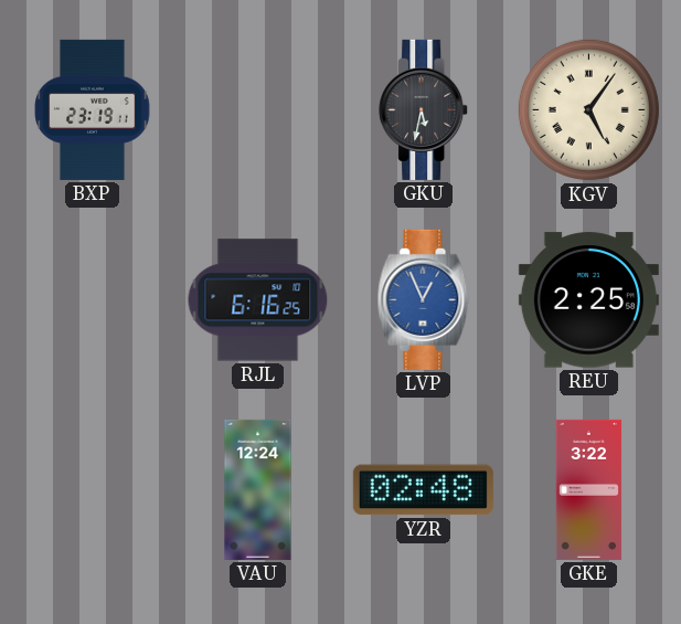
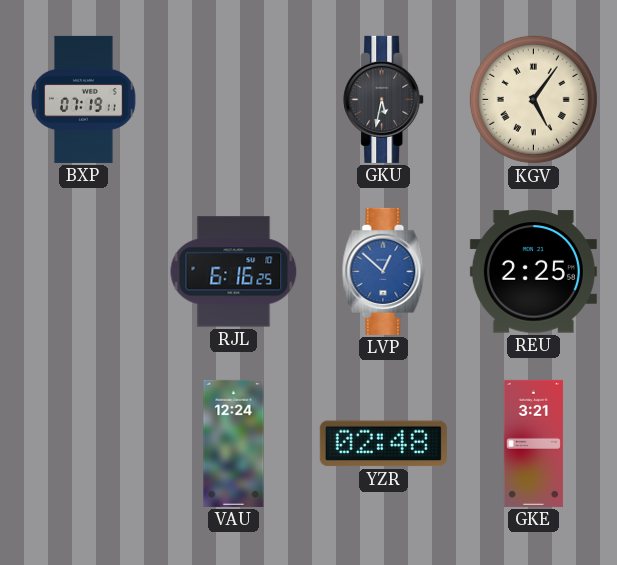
BXP: 23:19 -> 07:19 (84, 99)
LVP: 12:56 -> 12:52 (384, 271)
GKE: 3:22 -> 3:21 (533, 443)
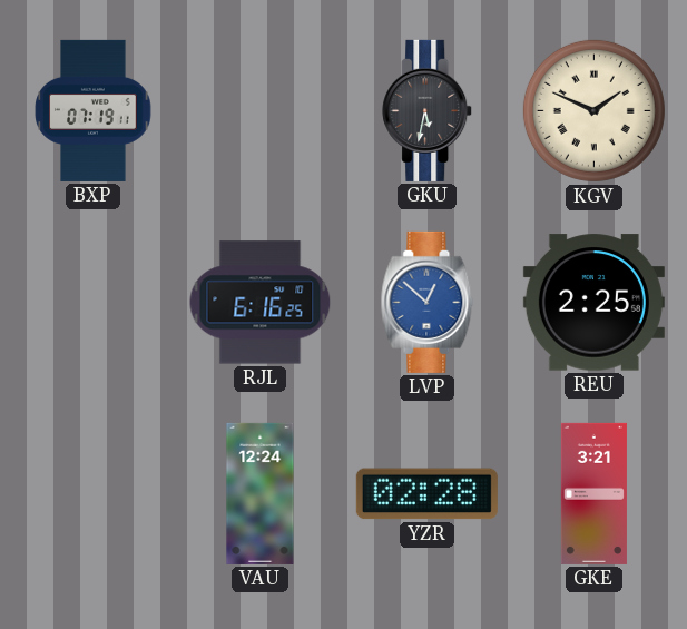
KGV: 5:06 -> 1:49 (593, 110)
YZR: 02:48 -> 02:28 (426, 494)
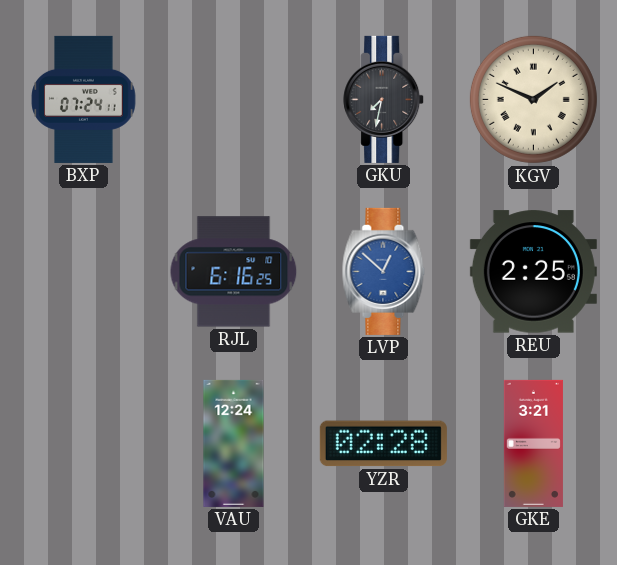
BXP: 07:19 -> 07:24 (84, 99)
GKU: 5:32 -> 7:32 (384, 99)
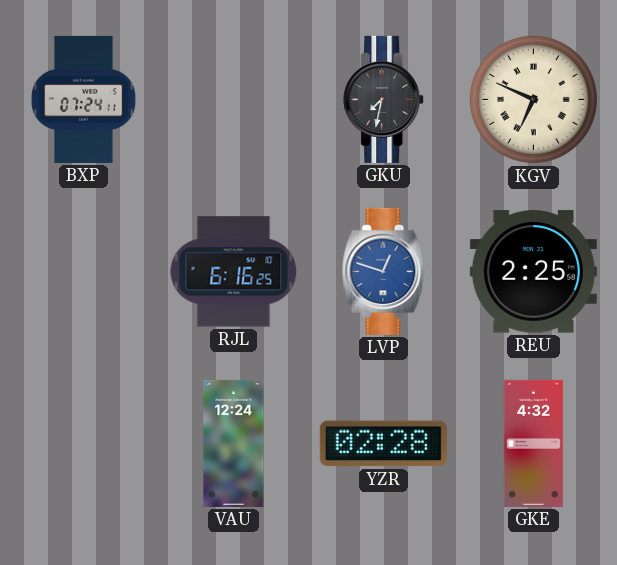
KGV: 1:49 -> 6:49 (533, 99)
LVP: 12:52 -> 12:48 (384, 271)
GKE: 3:21 -> 4:32 (533, 443)
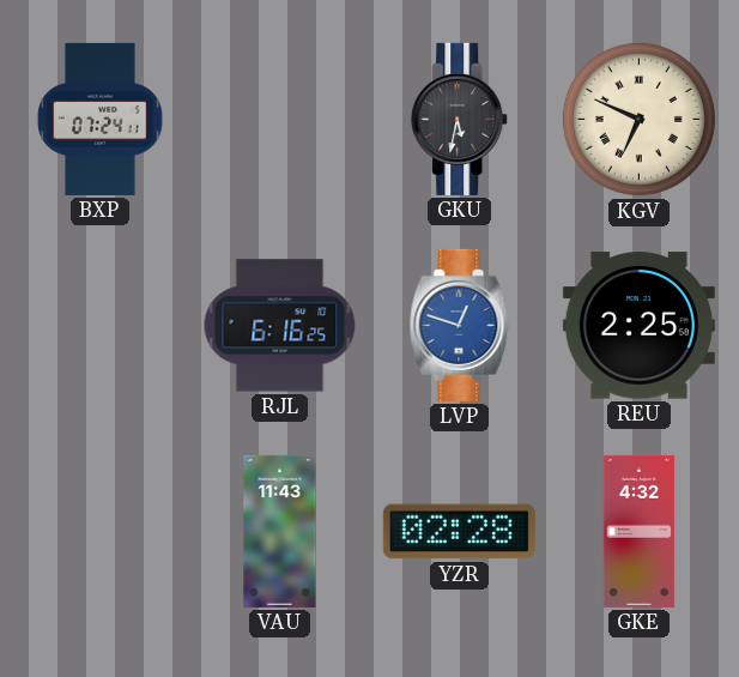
GKU: 7:32 -> 5:32 (460, 119)
VAU: 12:24 -> 11:43 (280, 531)
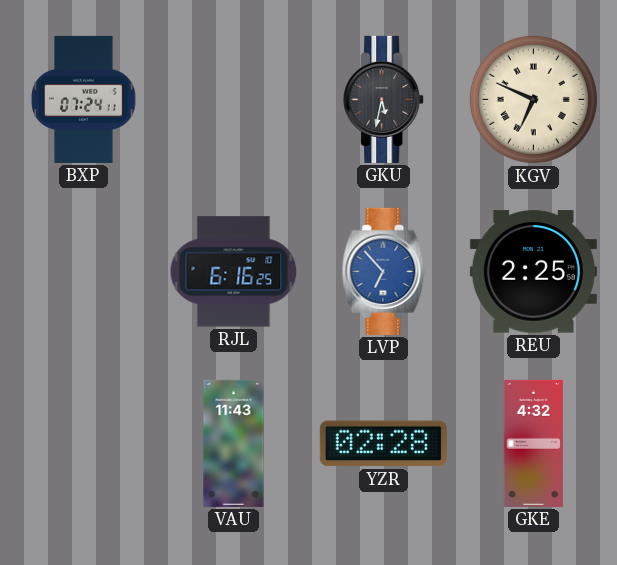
LVP: 12:48 -> 6:53 (384, 271)
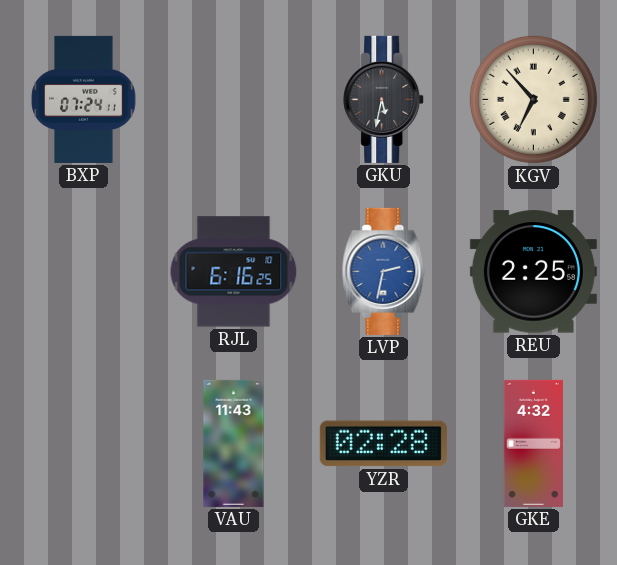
KGV: 6:49 -> 6:53 (533, 99)
LVP: 6:53 -> 2:32 (384, 271)
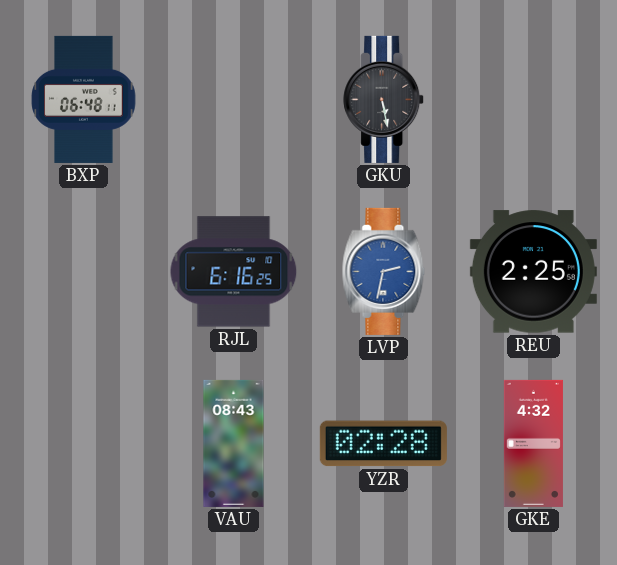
BXP: 07:24 -> 06:48 (84, 99)
GKU: 5:32 -> 5:28 (384, 99)
KGV: 6:53 -> none (533, 99)
VAU: 11:43 -> 08:43 (234, 443)
